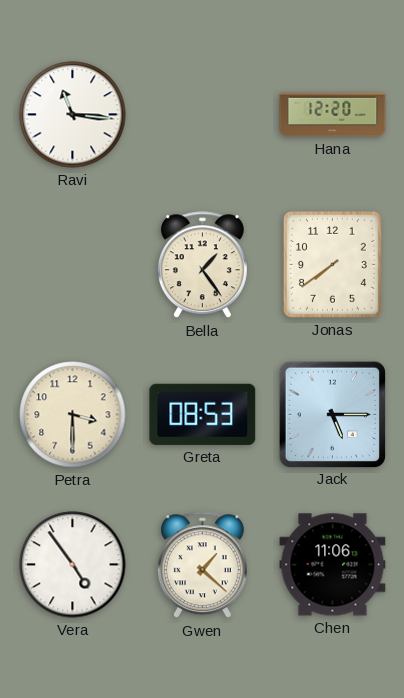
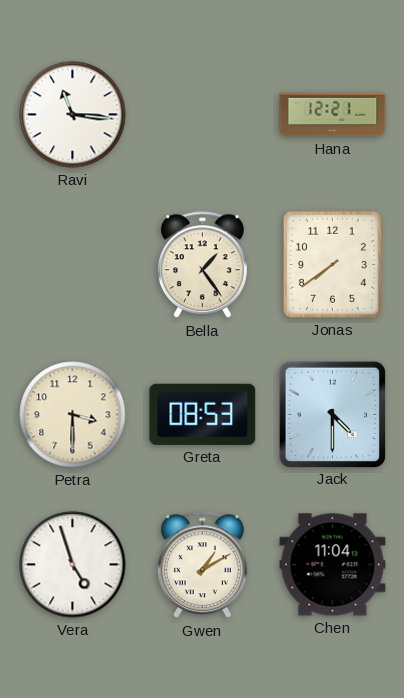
Hana: 12:20 -> 12:21 (333, 115)
Jack: 5:15 -> 4:30 (332, 414)
Vera: 4:54 -> 4:57 (73, 565)
Gwen: 1:22 -> 1:10 (202, 565)
Chen: 11:06 -> 11:04 (333, 565)
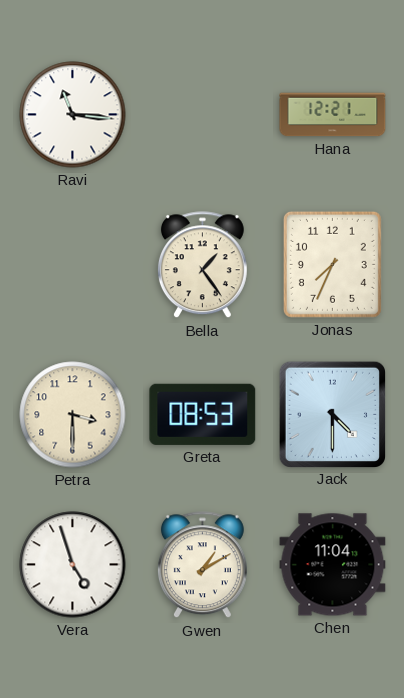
Jonas: 7:39 -> 7:34 (332, 264)
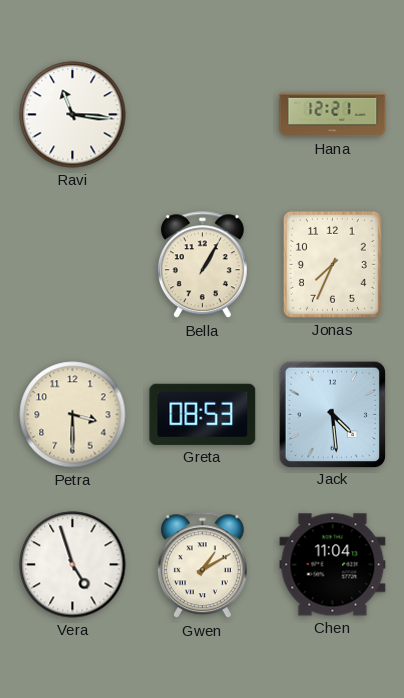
Bella: 1:24 -> 1:05 (202, 265)
Jack: 4:30 -> 4:29 (332, 414)
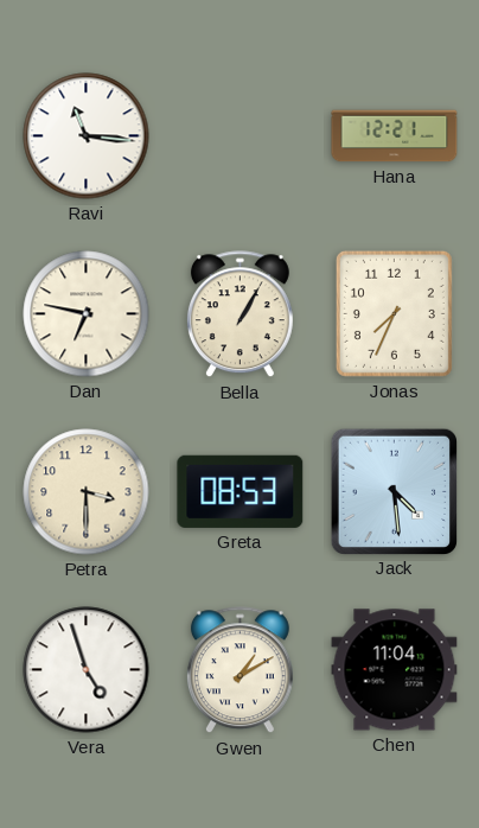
Dan: none -> 6:47 (87, 314)
